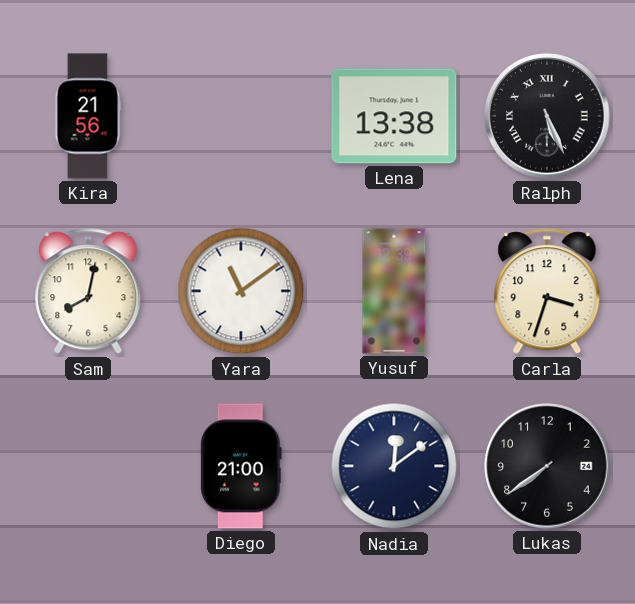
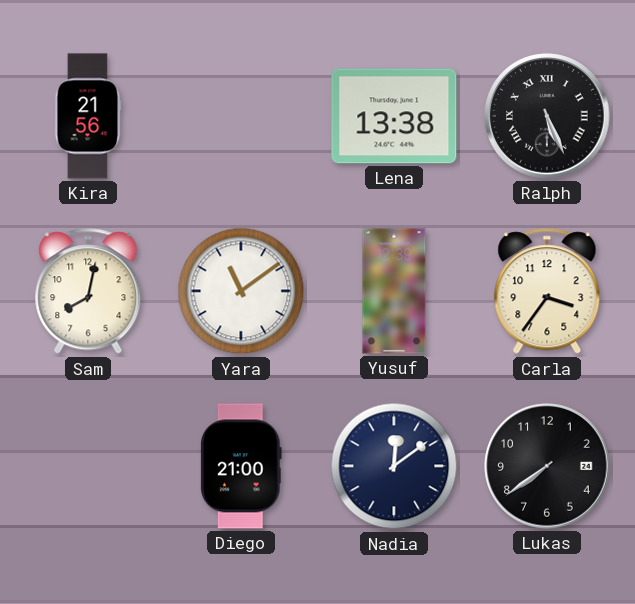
Carla: 3:33 -> 3:36 (547, 292)
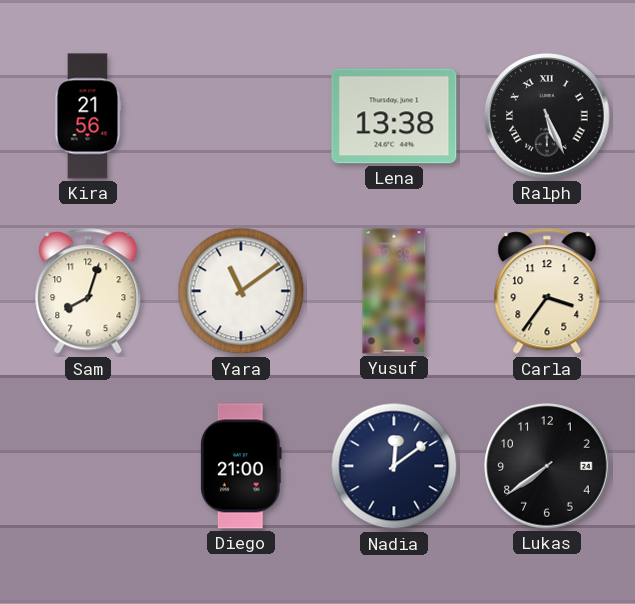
Sam: 8:02 -> 8:03 (88, 292)
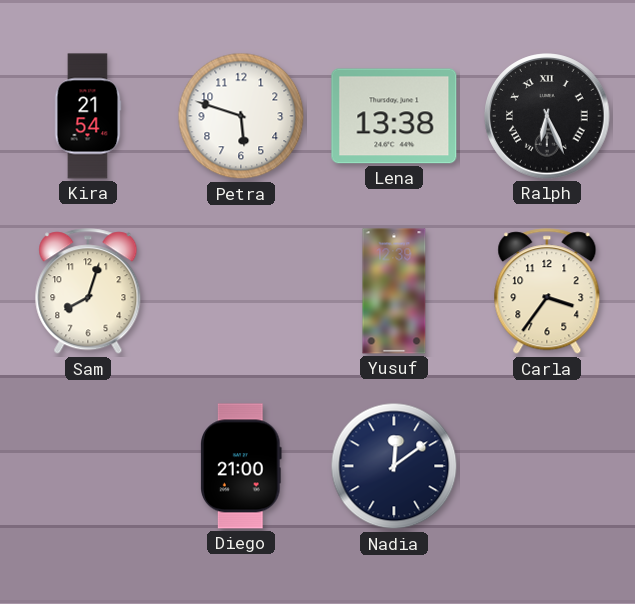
Kira: 21:56 -> 21:54 (88, 116)
Petra: none -> 5:48 (241, 116)
Ralph: 5:26 -> 6:26 (547, 116)
Yara: 11:09 -> none (241, 291)
Lukas: 7:39 -> none (547, 466)
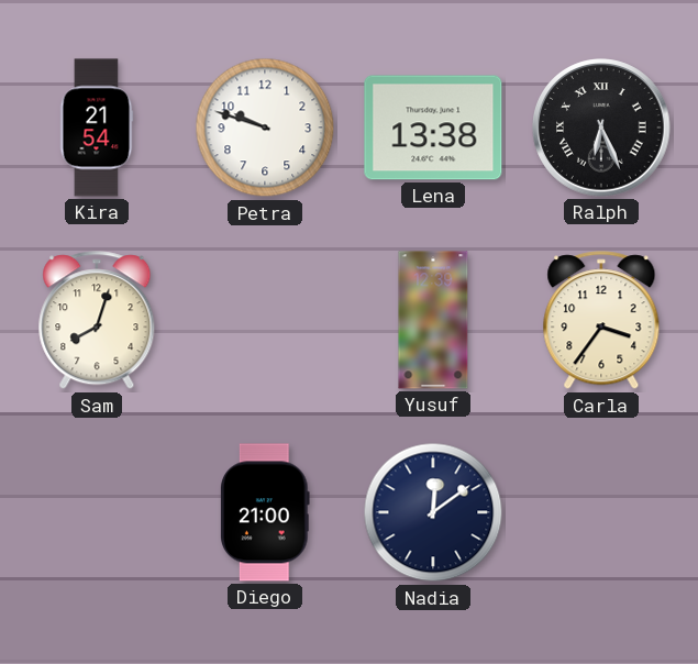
Petra: 5:48 -> 9:48 (265, 128)
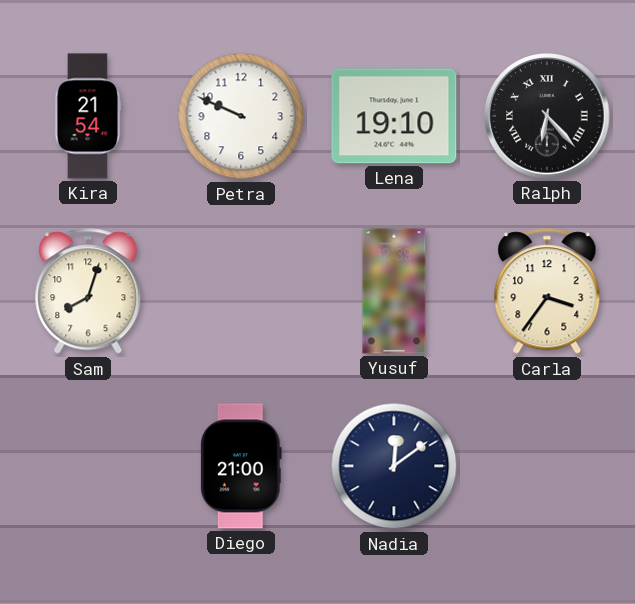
Petra: 9:48 -> 9:49 (241, 116)
Lena: 13:38 -> 19:10 (394, 116)
Ralph: 6:26 -> 6:23 (547, 116)
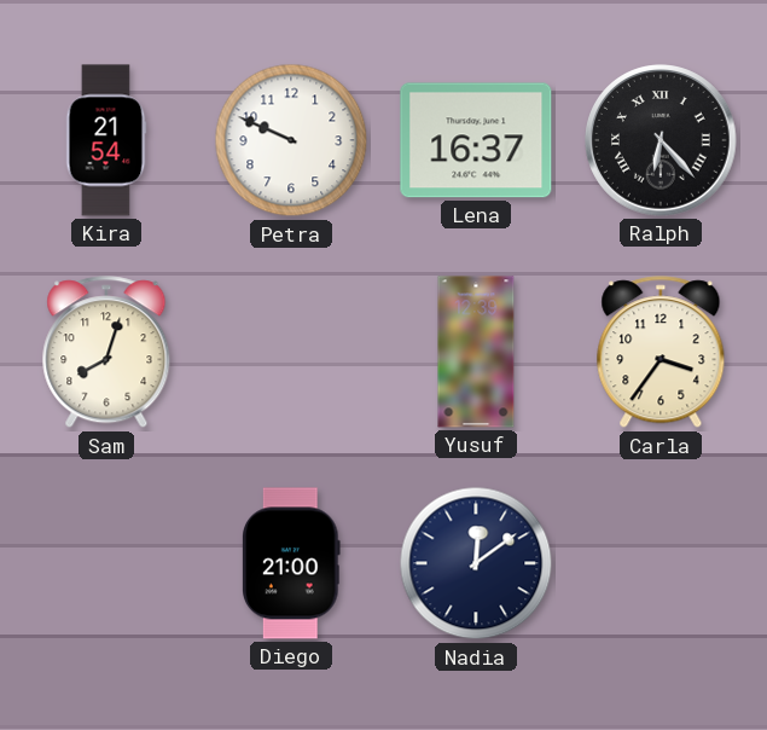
Lena: 19:10 -> 16:37 (476, 140)
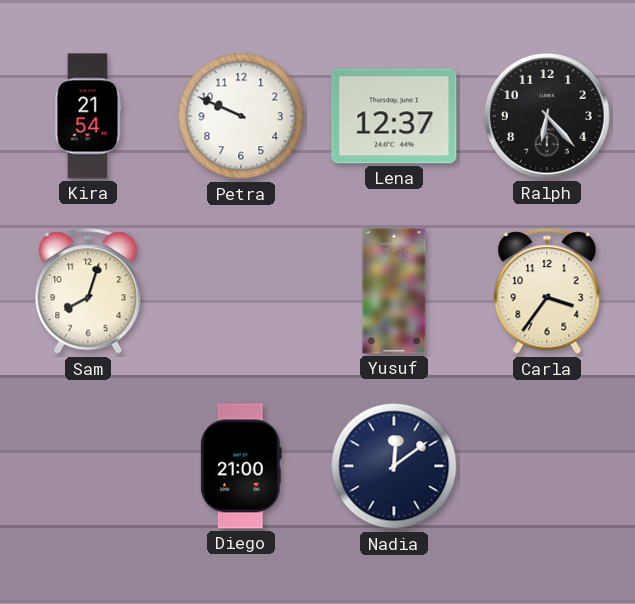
Lena: 16:37 -> 12:37 (394, 116)
Ralph numerals: Roman -> Arabic (547, 116)
